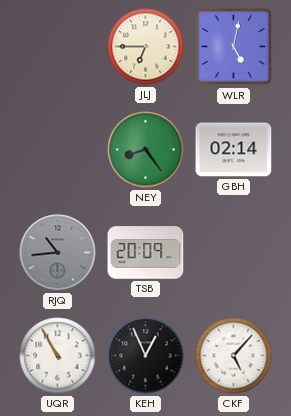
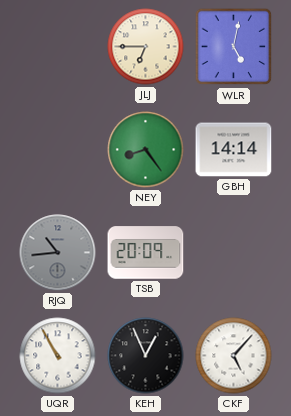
GBH: 02:14 -> 14:14 (234, 150)
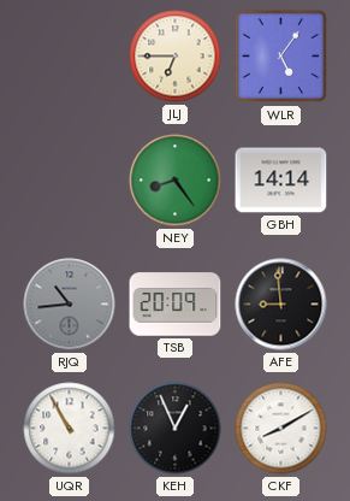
WLR: 5:02 -> 5:06 (281, 57)
AFE: none -> 8:59 (281, 305)
CKF: 5:07 -> 8:10 (281, 429)
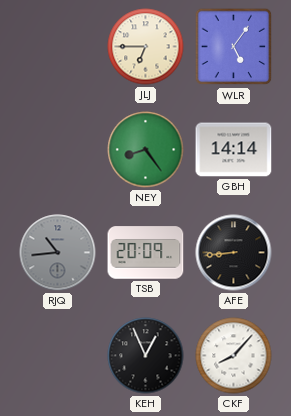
AFE: 8:59 -> 8:44 (234, 253)
UQR: 10:55 -> none (70, 429)
CKF: 8:10 -> 8:07 (234, 356)
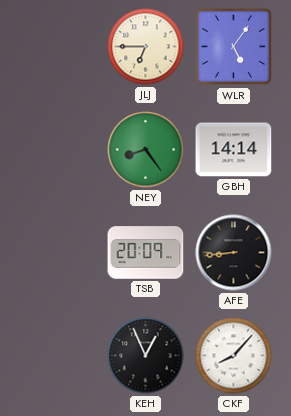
RJQ: 10:44 -> none (58, 253)
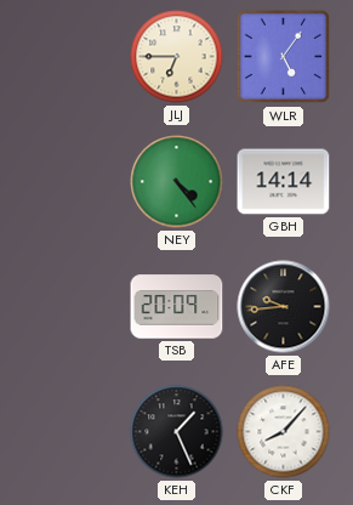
NEY: 8:24 -> 4:24 (177, 182)
AFE: 8:44 -> 9:44 (284, 307)
KEH: 12:56 -> 1:26 (177, 432)
